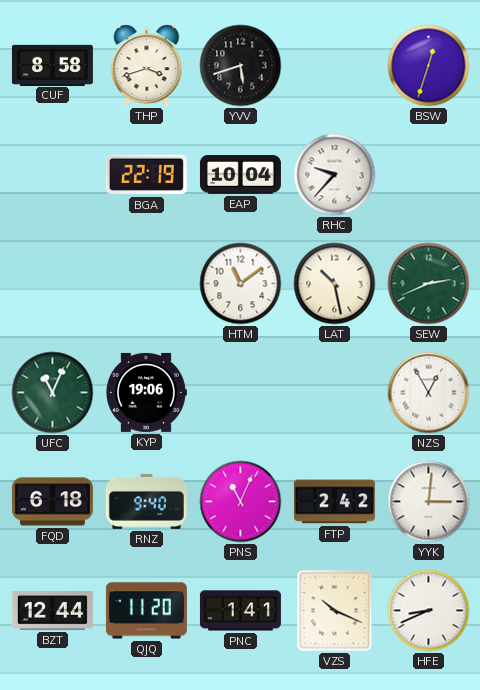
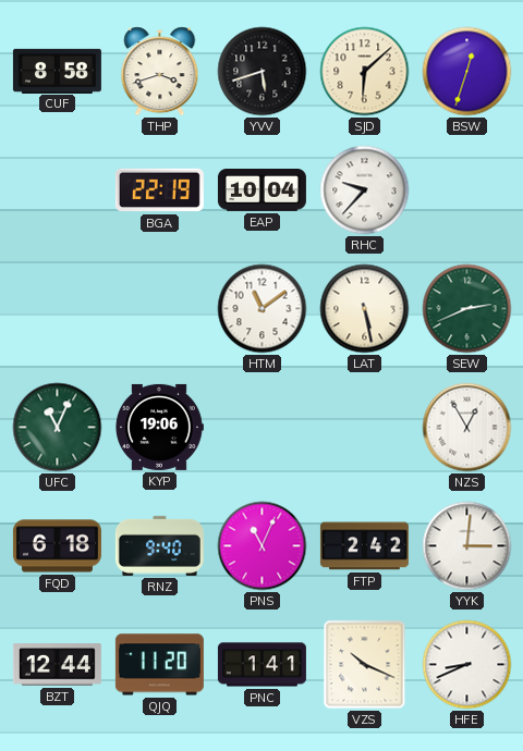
SJD: none -> 6:08 (365, 72)
LAT: 10:28 -> 5:28 (365, 309)
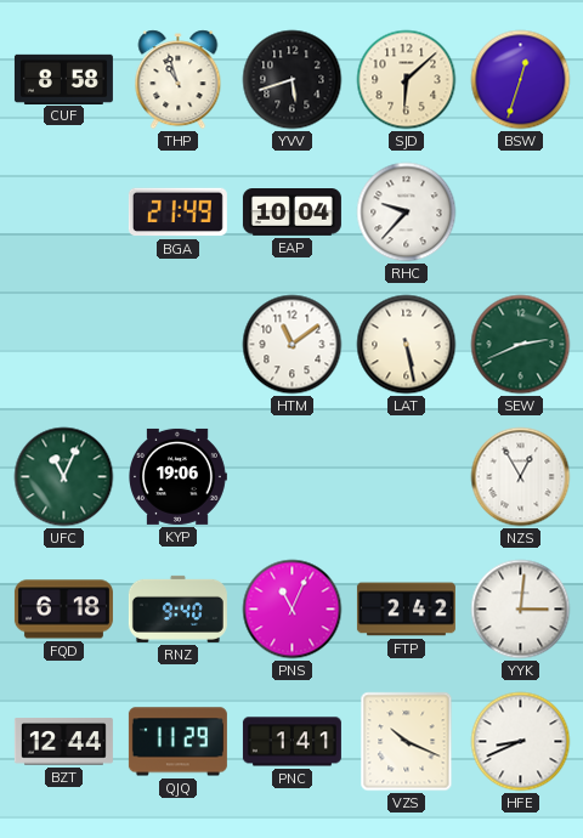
THP: 3:42 -> 10:57 (179, 80)
BGA: 22:19 -> 21:49 (177, 213)
QJQ: 11:20 -> 11:29 (177, 742)
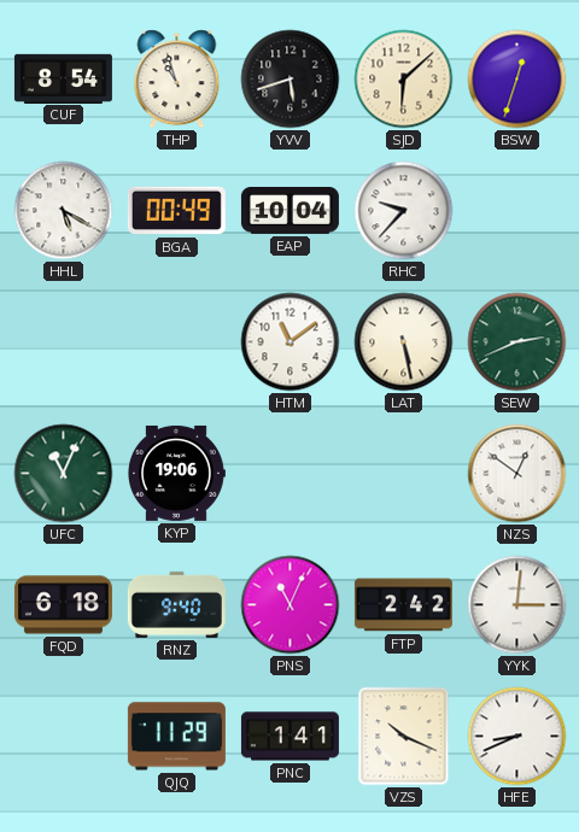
CUF: 8:58 -> 8:54 (63, 78)
HHL: none -> 5:20 (64, 211)
BGA: 21:49 -> 00:49 (176, 211)
NZS: 12:55 -> 12:51 (517, 474)
BZT: 12:44 -> none (63, 742)
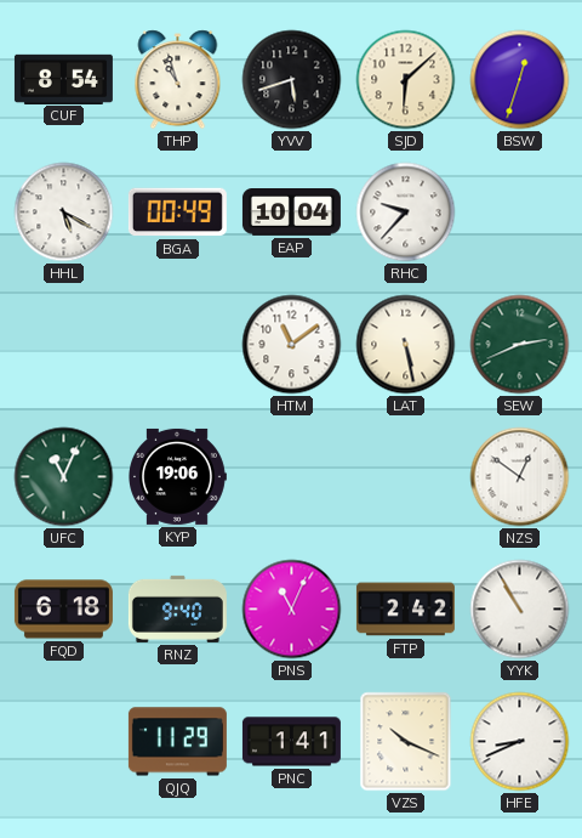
YYK: 3:01 -> 10:55 (520, 610)
